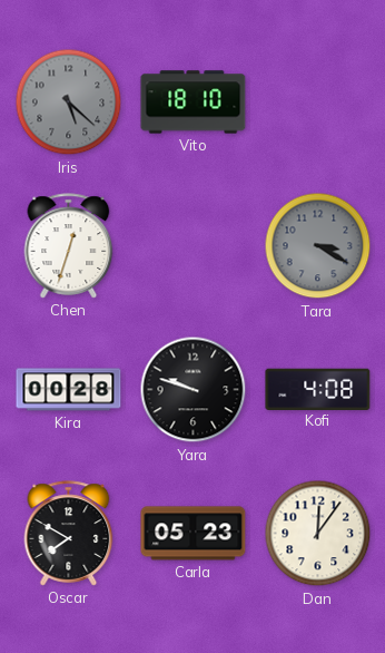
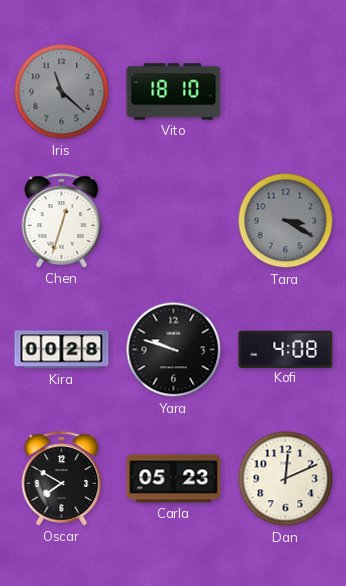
Iris: 5:22 -> 11:22 (62, 92)
Dan: 12:06 -> 12:11 (286, 479)
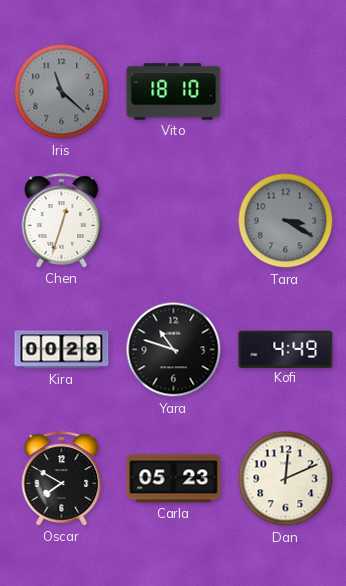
Yara: 9:48 -> 10:48 (174, 350)
Kofi: 4:08 -> 4:49 (286, 349)
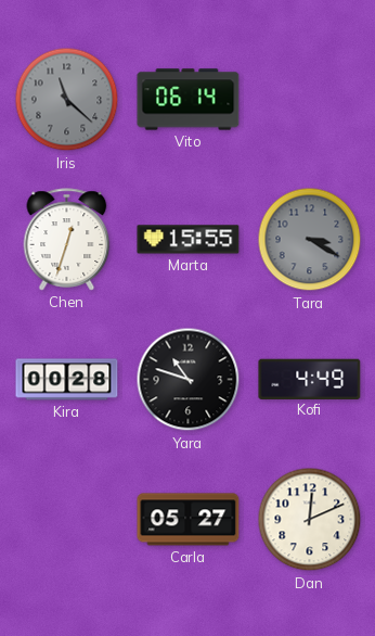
Vito: 18:10 -> 06:14 (189, 100)
Marta: none -> 15:55 (189, 240)
Oscar: 7:50 -> none (62, 479)
Carla: 05:23 -> 05:27 (189, 520)
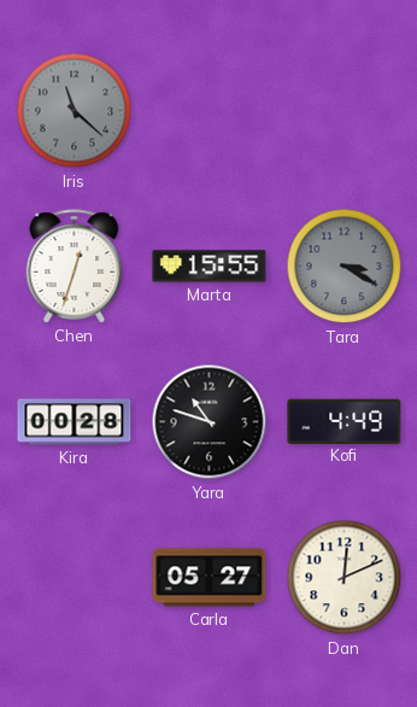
Vito: 06:14 -> none (189, 100)
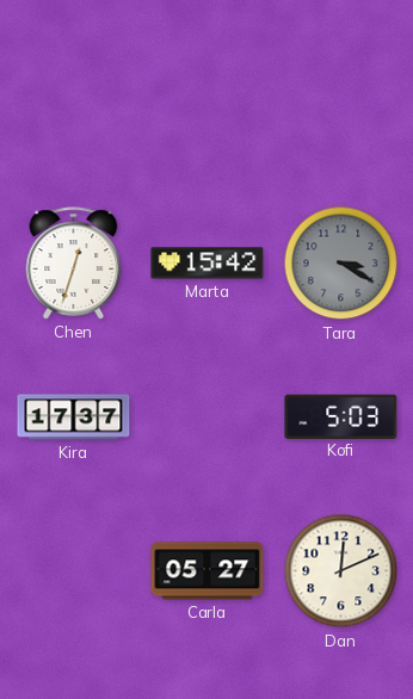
Iris: 11:22 -> none (75, 111)
Marta: 15:55 -> 15:42 (208, 264)
Kira: 00:28 -> 17:37 (74, 417)
Yara: 10:48 -> none (210, 422)
Kofi: 4:49 -> 5:03 (341, 416)
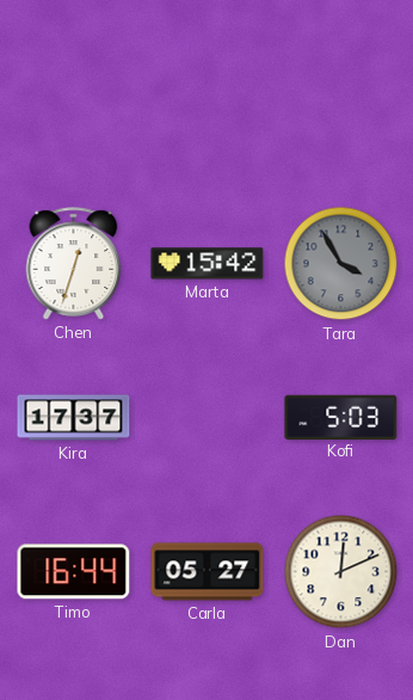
Tara: 3:20 -> 3:55 (341, 264)
Timo: none -> 16:44 (74, 572)
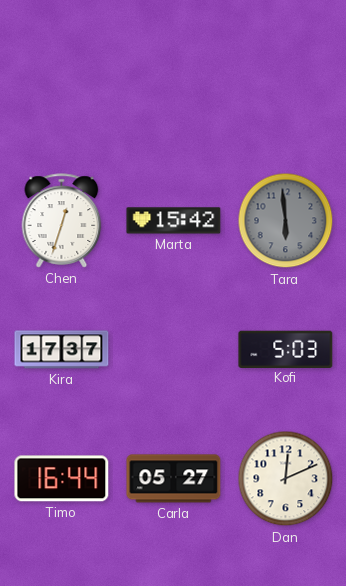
Tara: 3:55 -> 5:59 (286, 221)
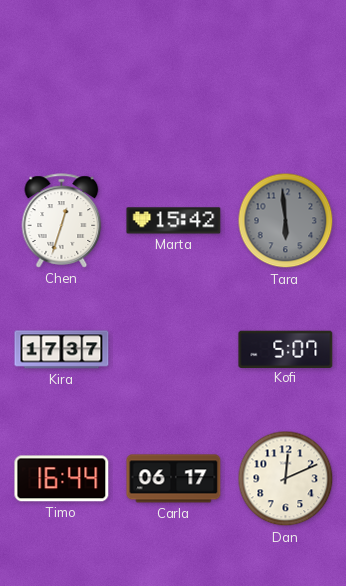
Kofi: 5:03 -> 5:07 (286, 349)
Carla: 05:27 -> 06:17 (174, 479)
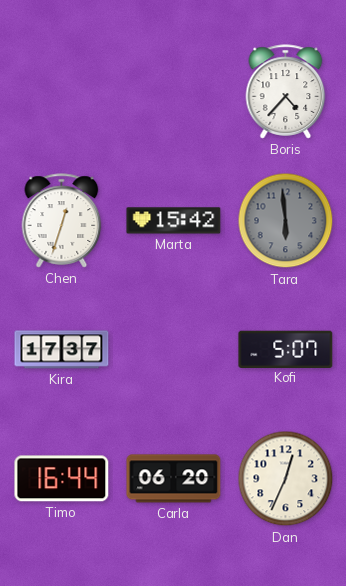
Boris: none -> 4:37 (286, 92)
Carla: 06:17 -> 06:20 (174, 479)
Dan: 12:11 -> 12:34 (286, 479)
